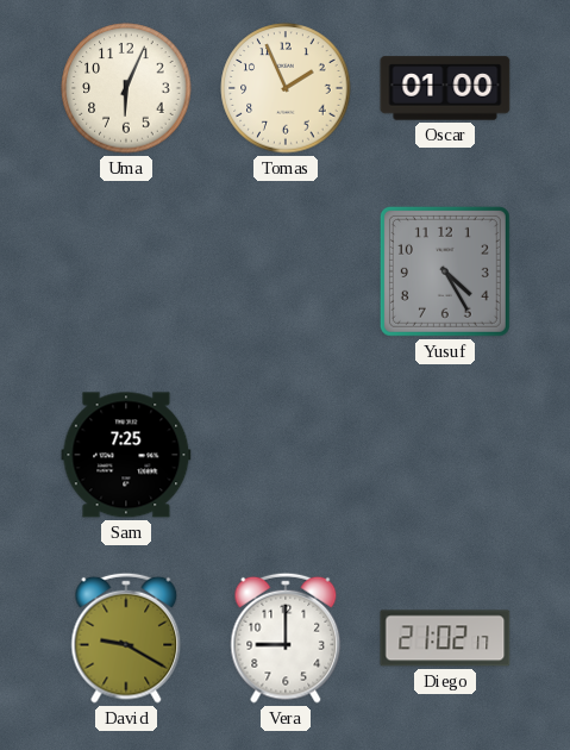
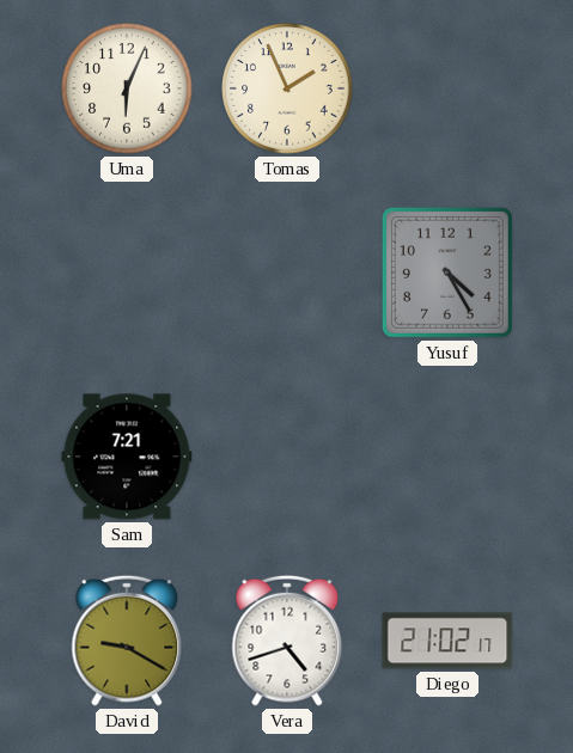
Oscar: 01:00 -> none (445, 88)
Sam: 7:25 -> 7:21 (127, 457)
Vera: 9:00 -> 4:42 (287, 641)
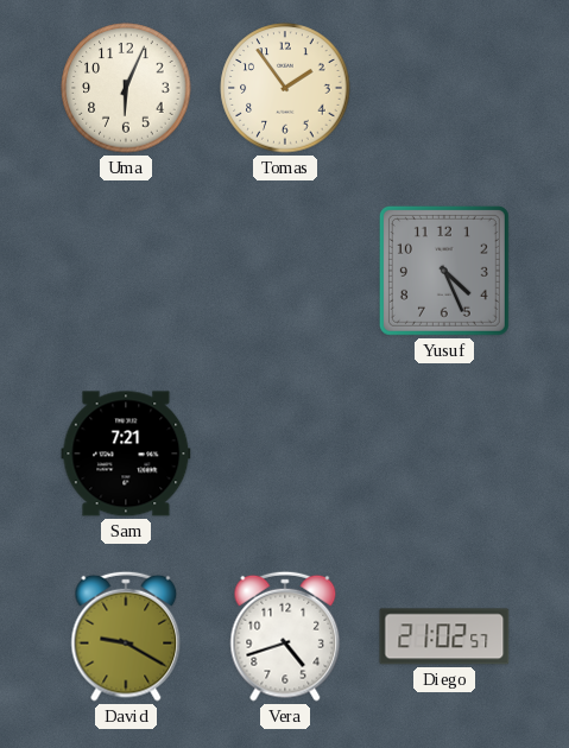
Tomas: 1:56 -> 1:54 (285, 88)
Yusuf: 4:25 -> 4:26 (444, 271)
Diego: 21:02:17 -> 21:02:57 (444, 636)
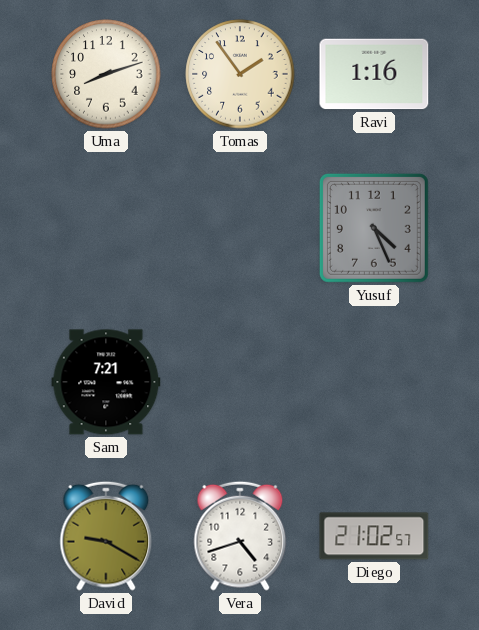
Uma: 6:04 -> 8:12 (106, 74)
Ravi: none -> 1:16 (374, 74)
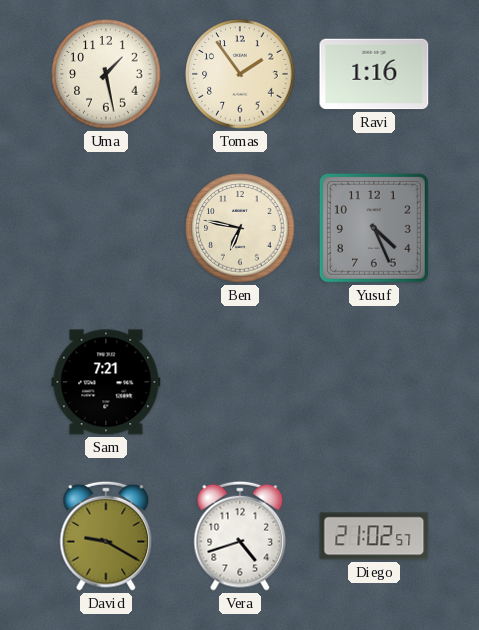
Uma: 8:12 -> 1:28 (106, 74)
Ben: none -> 6:47 (240, 228)
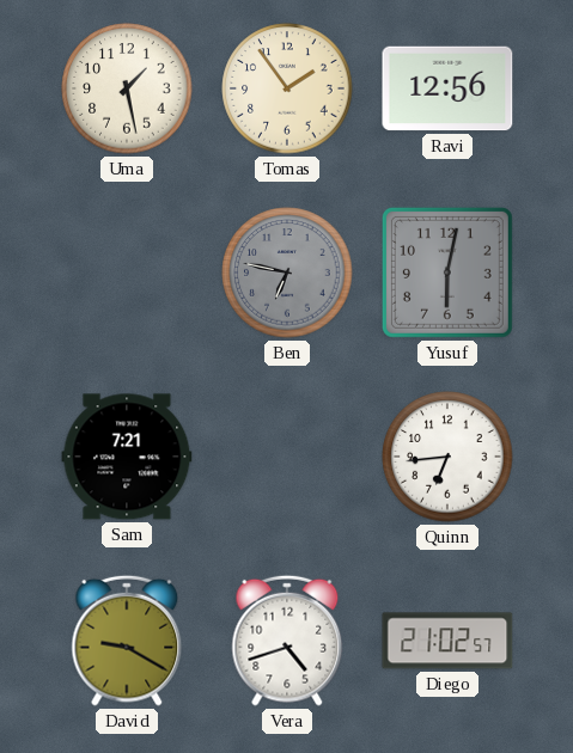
Ravi: 1:16 -> 12:56 (447, 88)
Ben dial: cream -> grey (287, 273)
Yusuf: 4:26 -> 6:02 (447, 273)
Quinn: none -> 6:44 (447, 457)
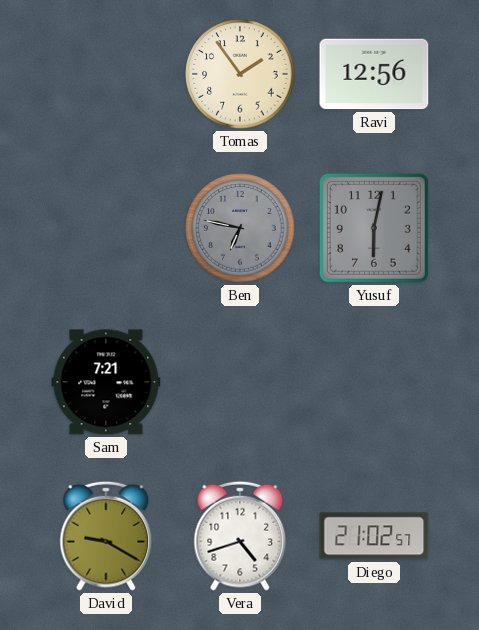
Uma: 1:28 -> none (127, 88)
Quinn: 6:44 -> none (447, 457)
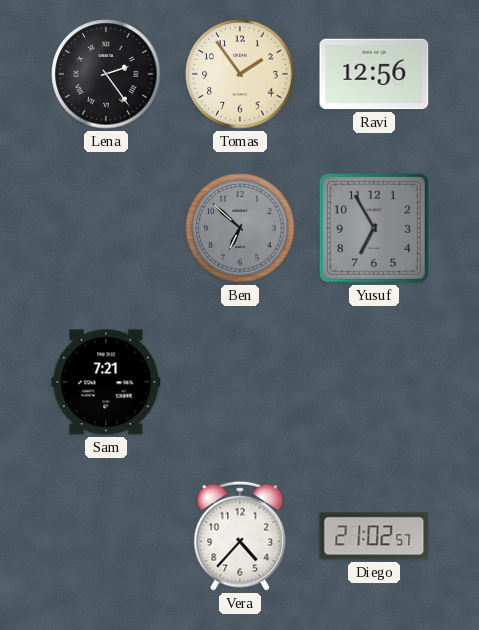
Lena: none -> 2:24 (106, 74)
Ben: 6:47 -> 6:52 (240, 228)
Yusuf: 6:02 -> 6:55 (374, 228)
David: 9:20 -> none (106, 536)
Vera: 4:42 -> 4:37 (240, 536)
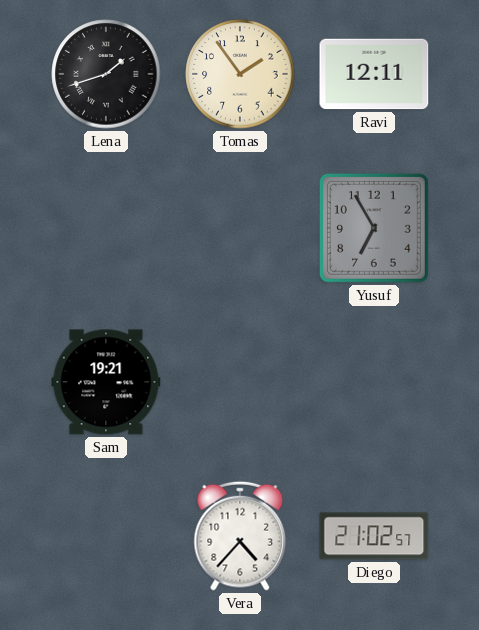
Lena: 2:24 -> 1:42 (106, 74)
Ravi: 12:56 -> 12:11 (374, 74)
Ben: 6:52 -> none (240, 228)
Sam: 7:21 -> 19:21 (106, 382)
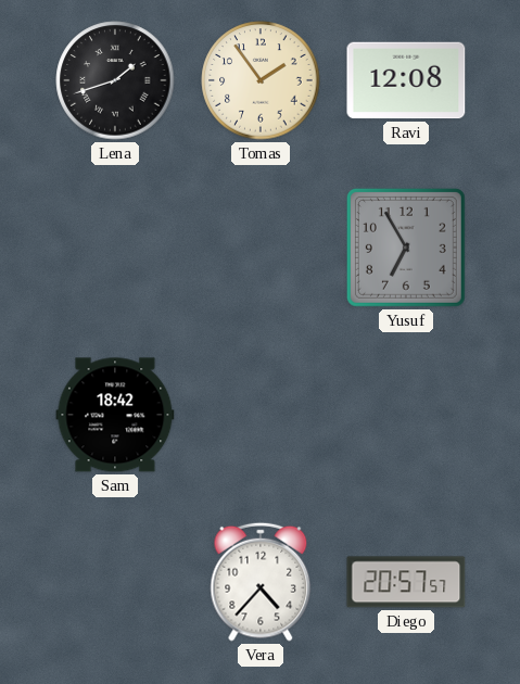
Ravi: 12:11 -> 12:08 (406, 80)
Sam: 19:21 -> 18:42 (115, 415)
Diego: 21:02 -> 20:57 (406, 582)
